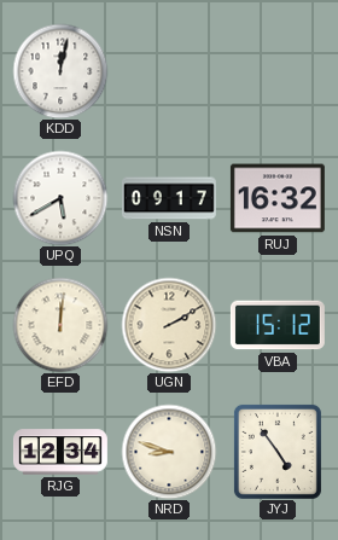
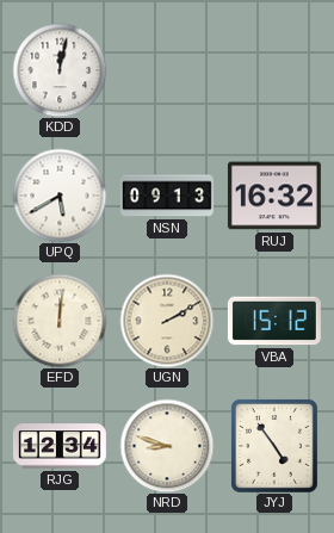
NSN: 09:17 -> 09:13 (167, 196)
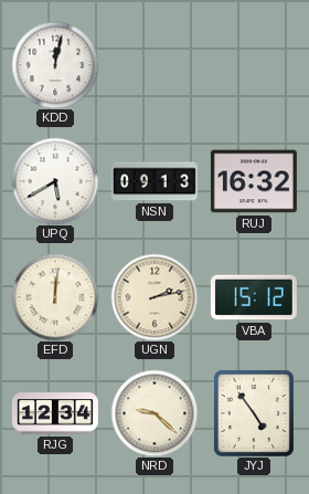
UGN: 2:10 -> 2:13 (154, 297)
NRD: 8:48 -> 9:22 (154, 413)
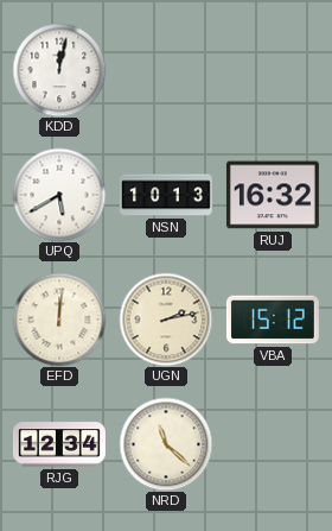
NSN: 09:13 -> 10:13 (166, 195)
NRD: 9:22 -> 11:22 (166, 444)
JYJ: 4:54 -> none (254, 413)
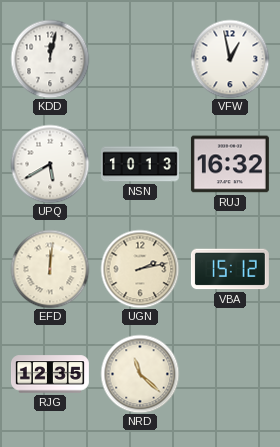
VFW: none -> 12:58 (230, 59)
RJG: 12:34 -> 12:35 (50, 374)
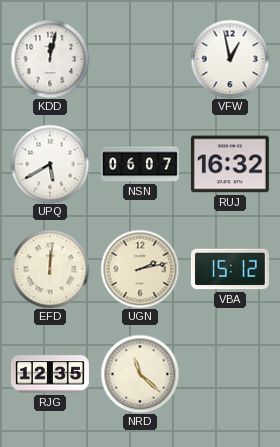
NSN: 10:13 -> 06:07 (140, 164)
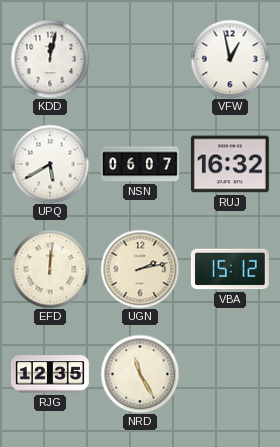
NRD: 11:22 -> 11:25 (140, 374)
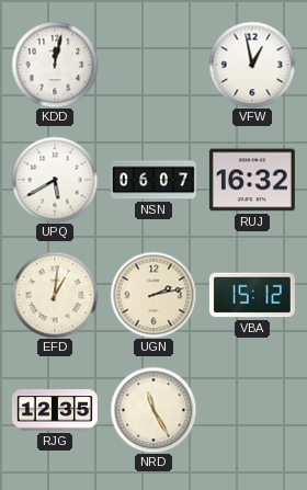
EFD: 12:01 -> 1:01 (55, 295)
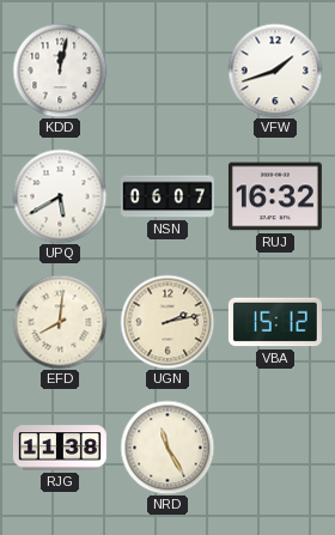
VFW: 12:58 -> 1:42 (275, 71)
EFD: 1:01 -> 8:01 (60, 322)
RJG: 12:35 -> 11:38 (60, 448)
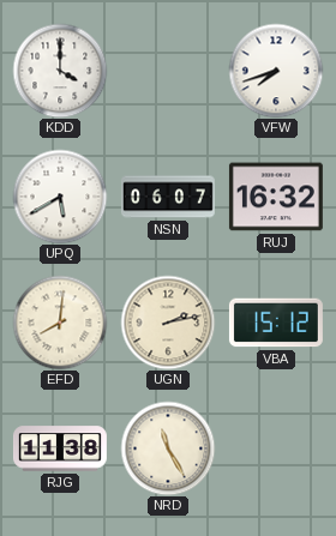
KDD: 12:02 -> 4:00 (60, 71)
VFW: 1:42 -> 7:42 (276, 71)
